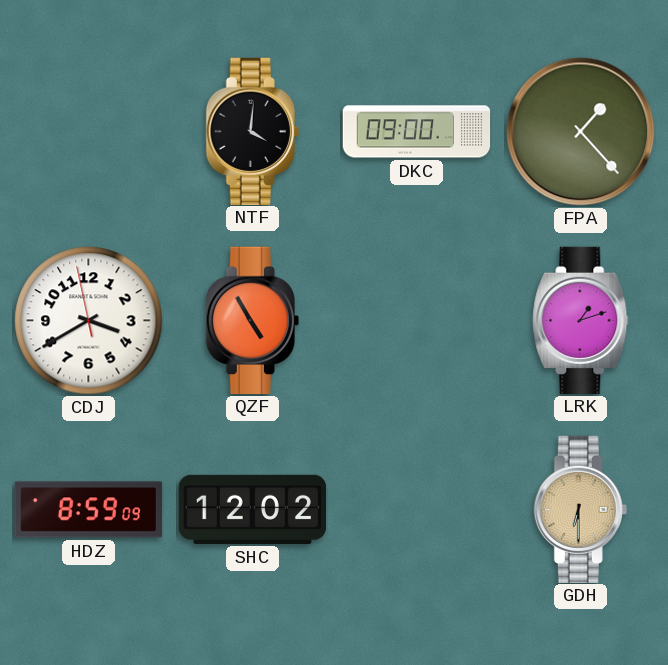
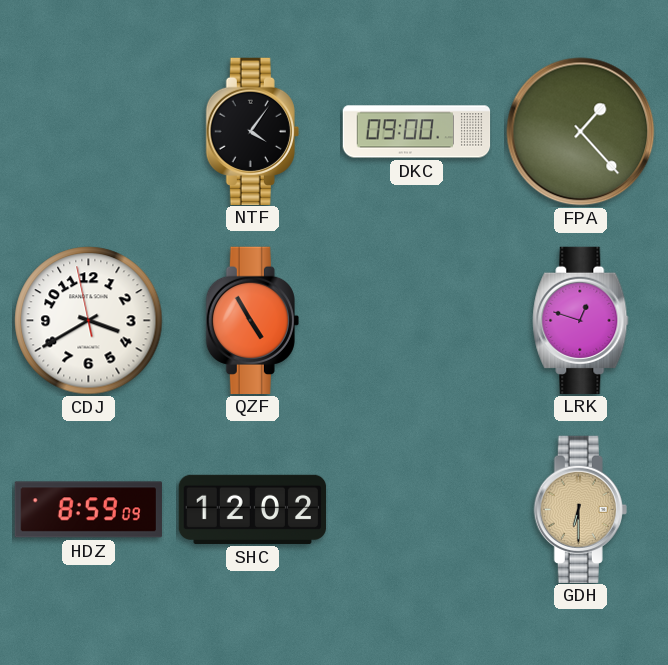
NTF: 4:01 -> 4:06 (252, 131)
LRK: 1:12 -> 12:48 (581, 320)
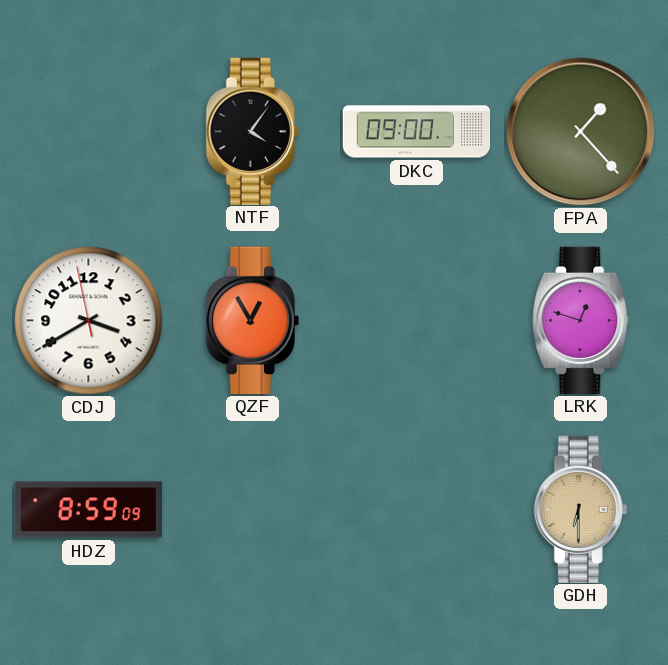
QZF: 4:55 -> 12:55 (252, 320)
SHC: 12:02 -> none (253, 509)
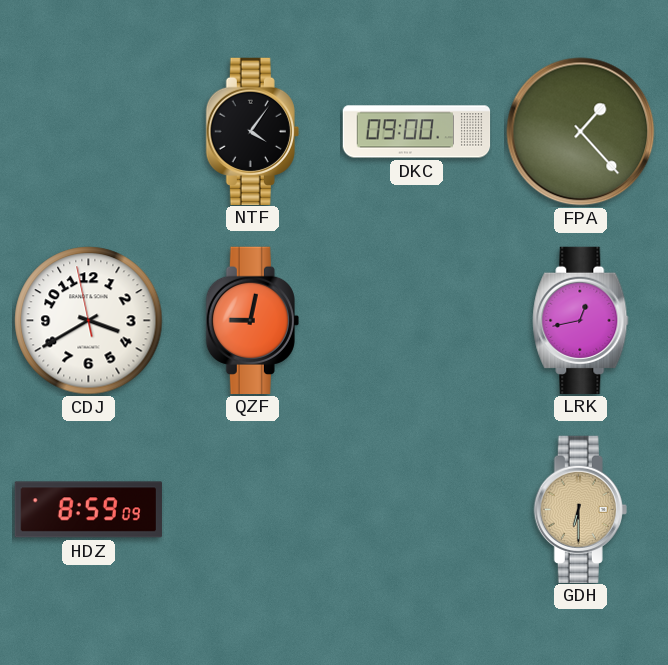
QZF: 12:55 -> 9:02 (252, 320)
LRK: 12:48 -> 12:43 (581, 320)
